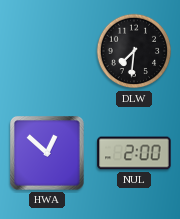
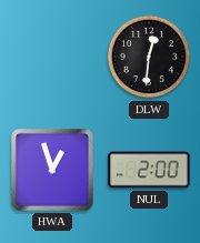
DLW: 7:31 -> 12:31 (149, 57)
HWA: 12:52 -> 12:57 (53, 171)
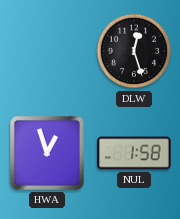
DLW: 12:31 -> 12:27 (134, 51)
NUL: 2:00 -> 1:58 (134, 153)
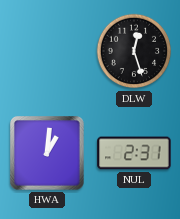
HWA: 12:57 -> 1:01 (48, 154)
NUL: 1:58 -> 2:31 (134, 153)
